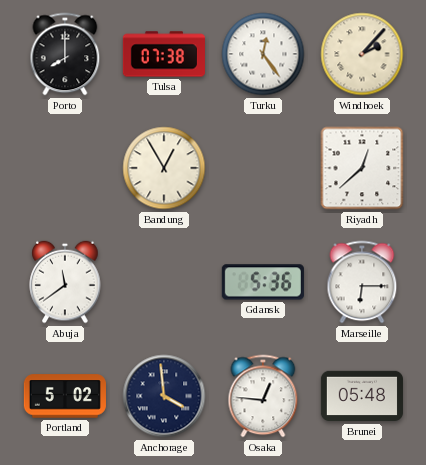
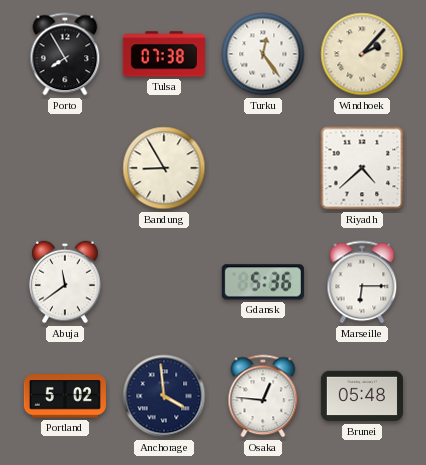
Porto: 8:00 -> 7:55 (65, 54)
Bandung: 12:55 -> 8:55 (164, 168)
Riyadh: 12:38 -> 4:38 (362, 168)
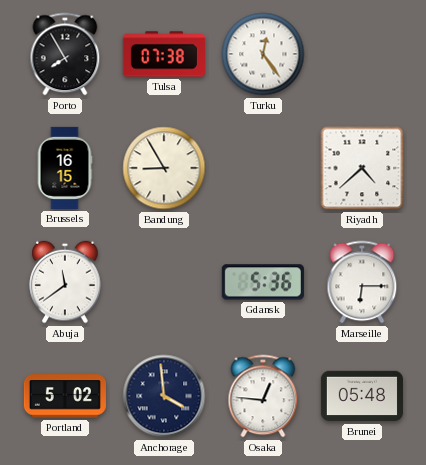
Windhoek: 2:07 -> none (362, 54)
Brussels: none -> 16:15 (65, 168)
